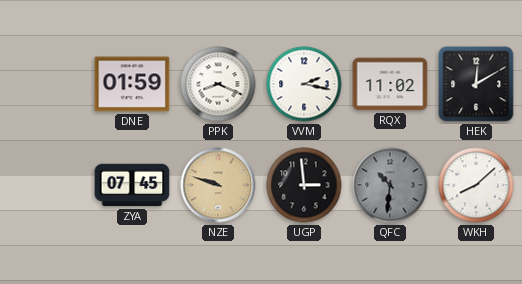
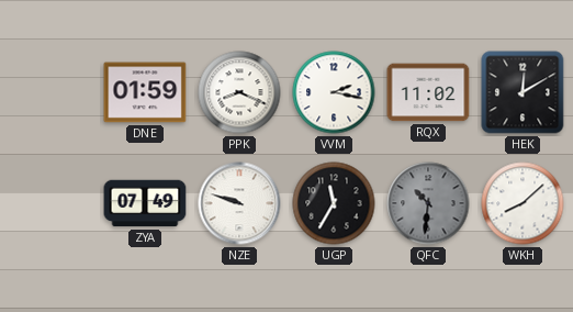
ZYA: 07:45 -> 07:49 (145, 203)
NZE dial: champagne -> white (239, 203)
UGP: 2:59 -> 11:35 (334, 203)
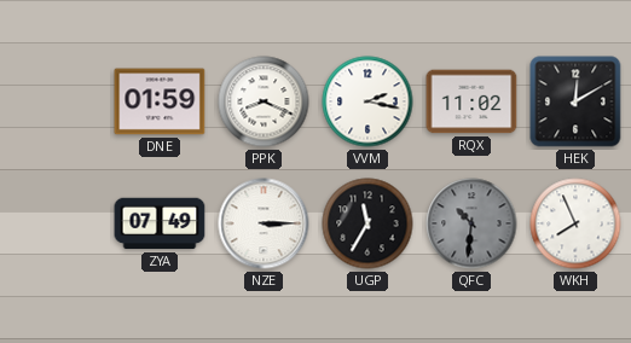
NZE: 9:48 -> 3:15 (264, 223)
WKH: 8:08 -> 7:56 (575, 223)
